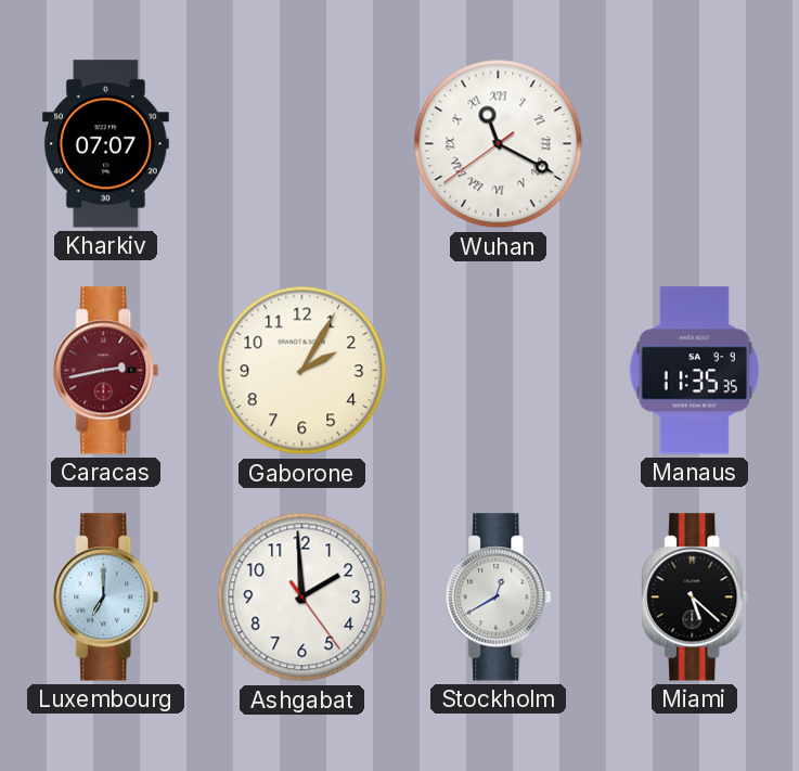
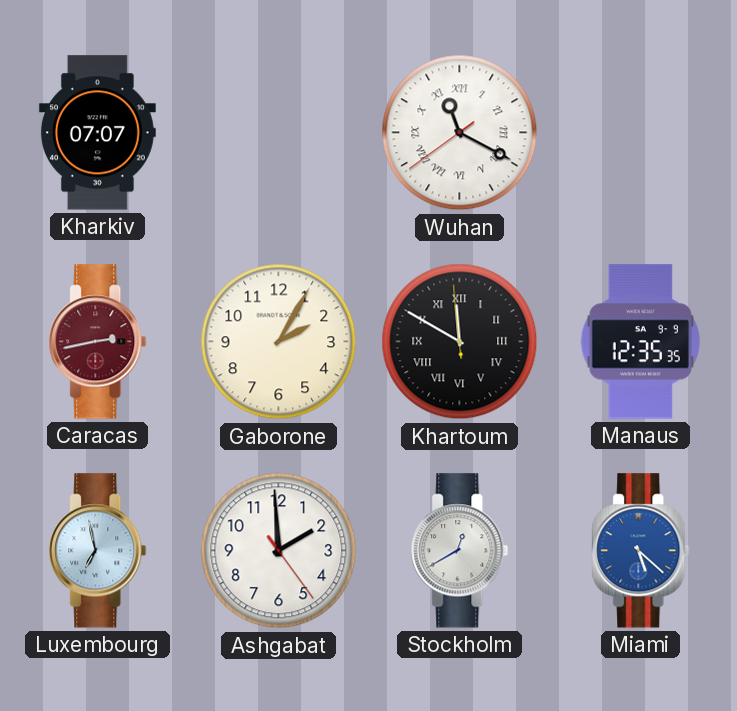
Khartoum: none -> 11:49 (460, 342)
Manaus: 11:35 -> 12:35 (640, 342)
Luxembourg: 7:00 -> 6:58 (98, 551)
Miami dial: black -> blue (641, 551)
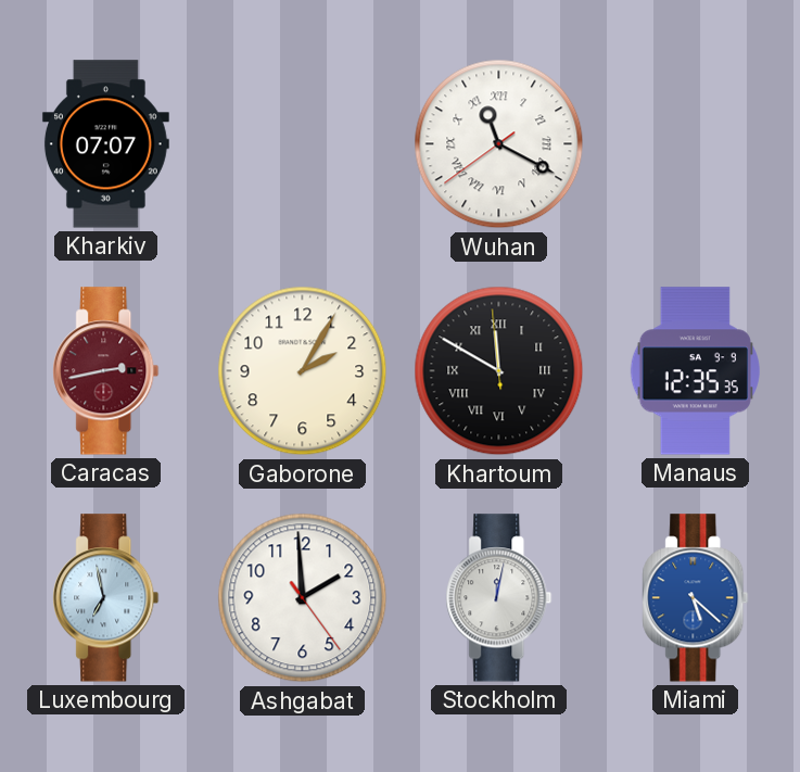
Stockholm: 12:40 -> 12:02 (499, 598)
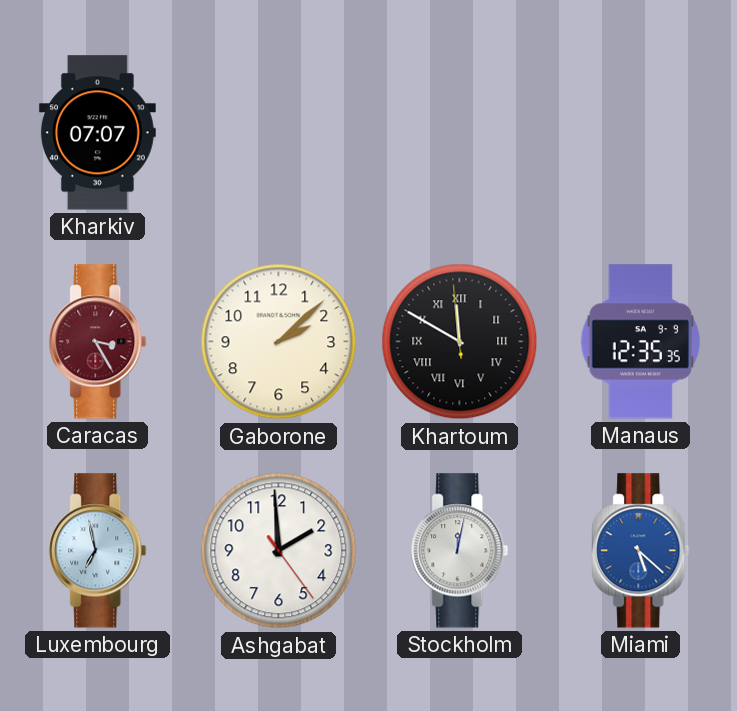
Wuhan: 11:19 -> none (499, 144)
Caracas: 2:43 -> 3:25 (98, 342)
Gaborone: 2:05 -> 2:08 (279, 342)
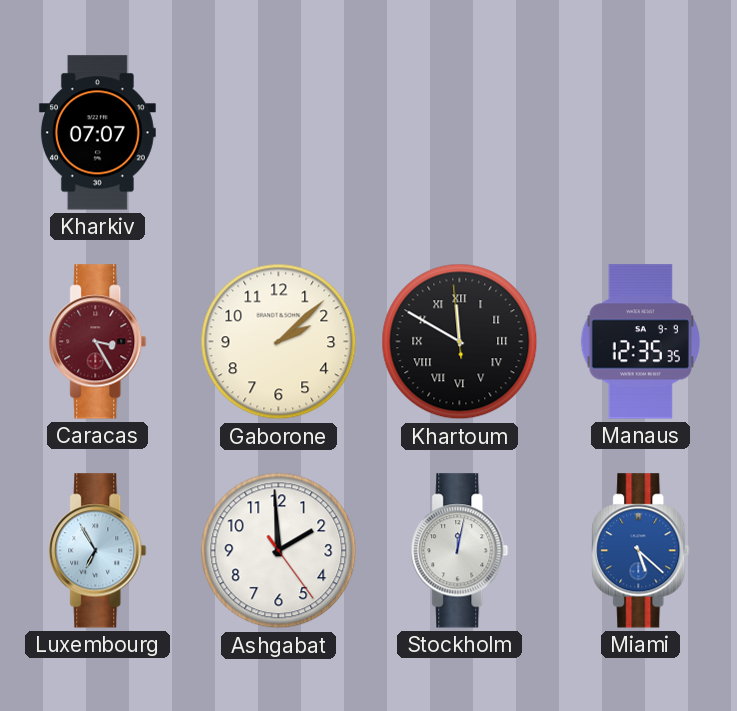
Luxembourg: 6:58 -> 6:55 (98, 551)
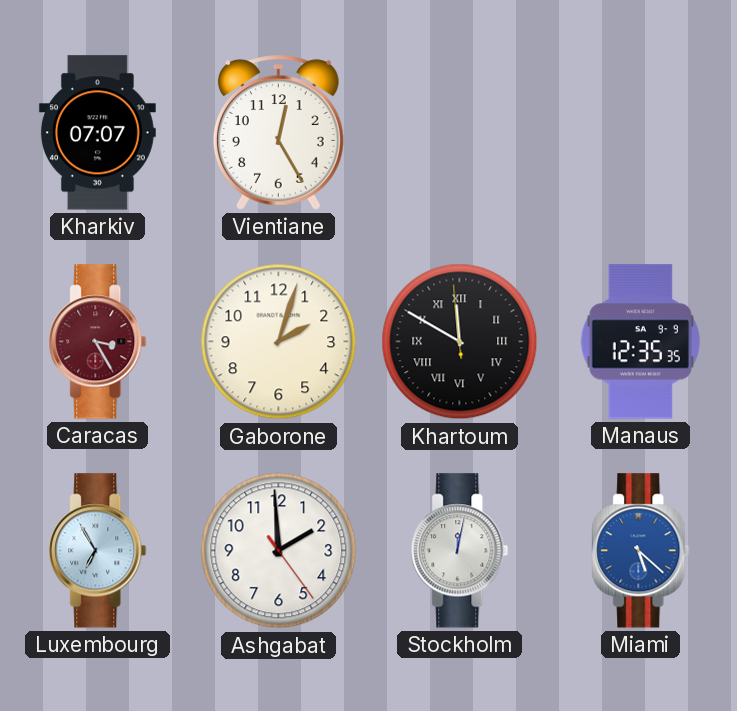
Vientiane: none -> 12:25 (278, 133)
Gaborone: 2:08 -> 2:03 (279, 342)
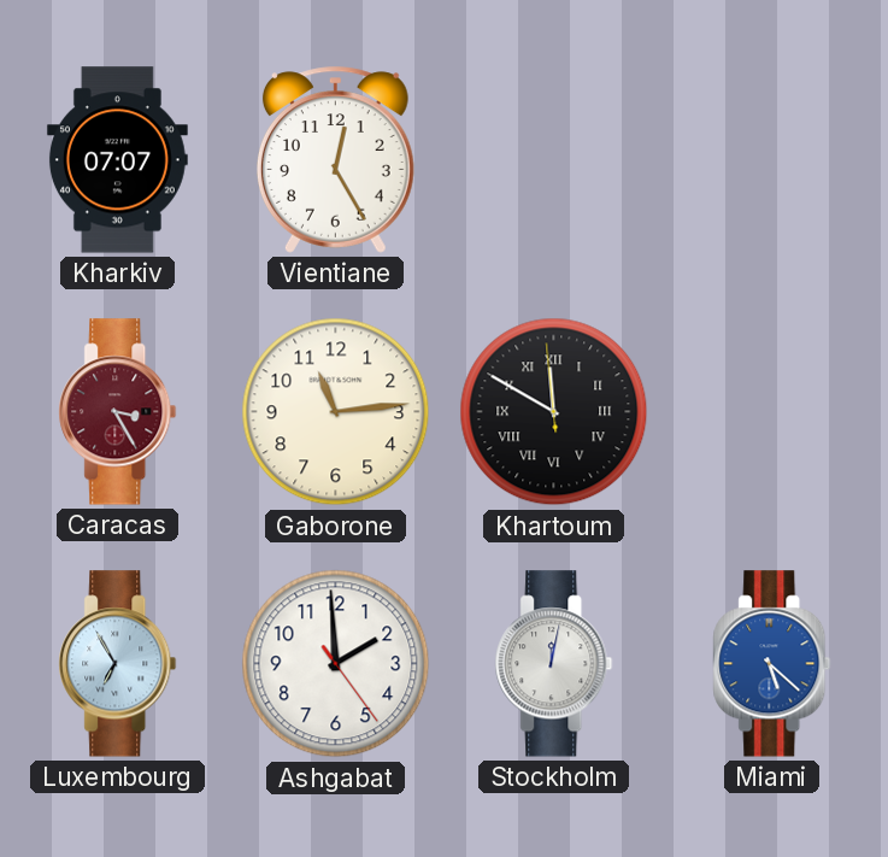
Gaborone: 2:03 -> 11:14 (336, 412)
Manaus: 12:35 -> none (640, 342)
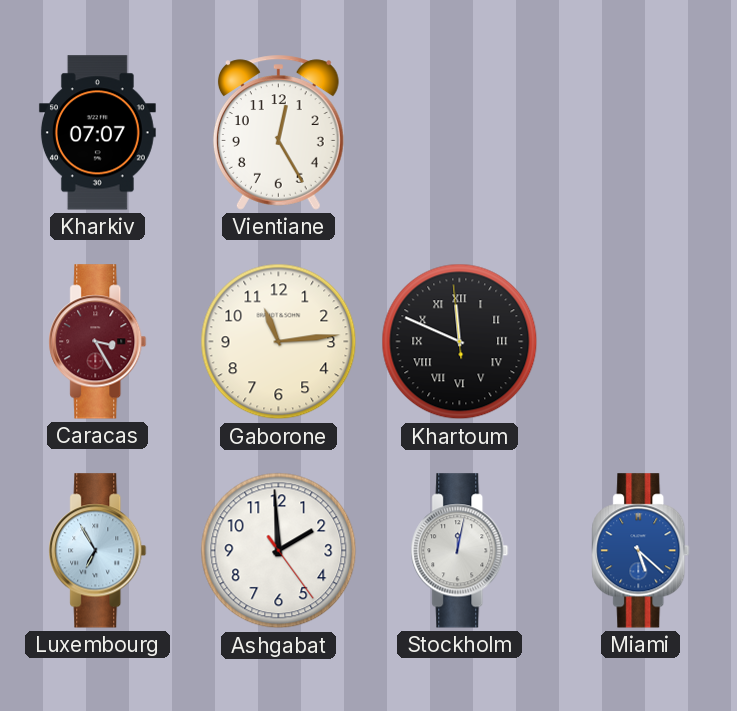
Khartoum: 11:49 -> 11:48 (460, 342)
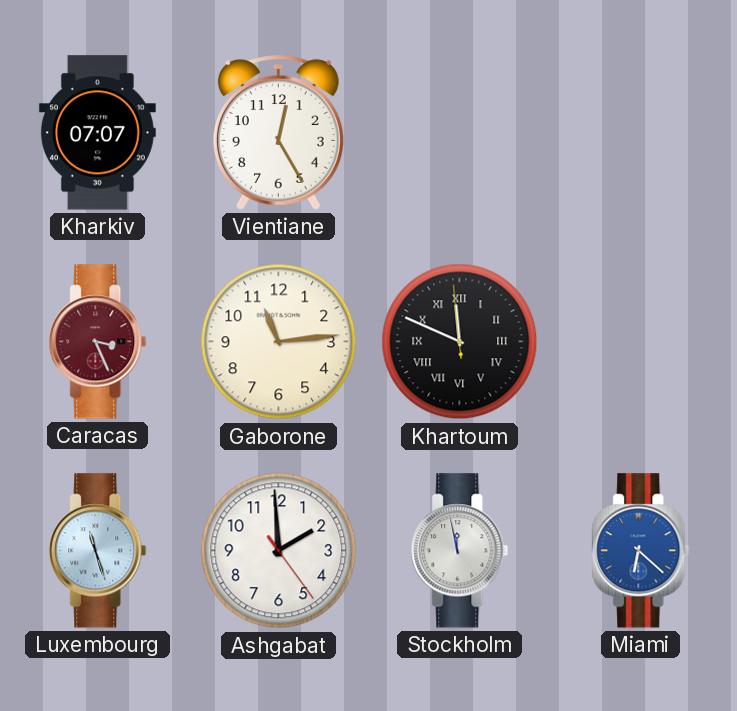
Caracas: 3:25 -> 3:26 (98, 342)
Luxembourg: 6:55 -> 11:27 (98, 551)
Stockholm: 12:02 -> 11:58 (460, 551)
Miami: 5:22 -> 6:22 (641, 551)
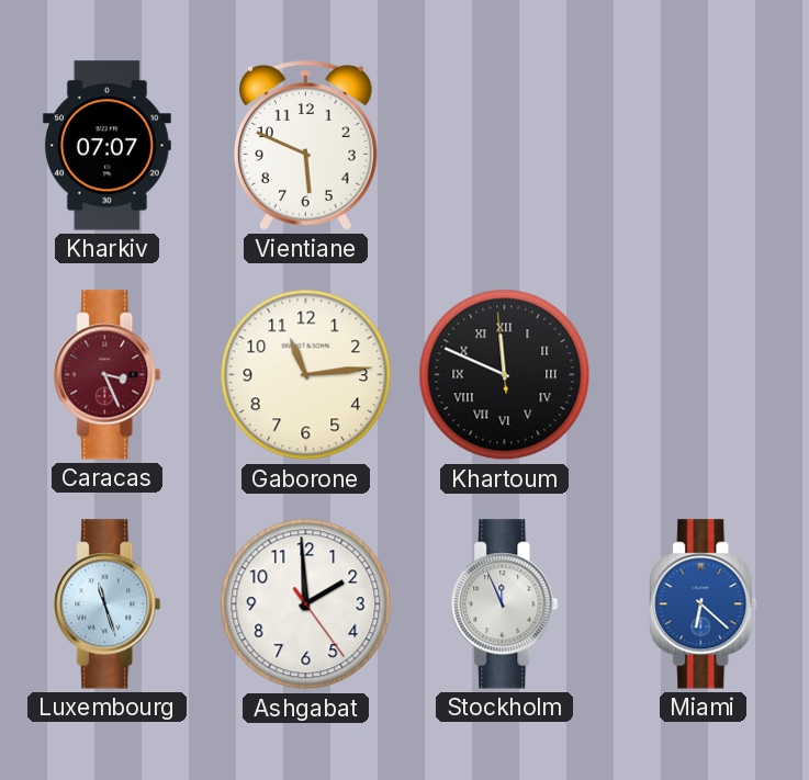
Vientiane: 12:25 -> 5:49 (305, 146)
Stockholm: 11:58 -> 11:56 (505, 604)
